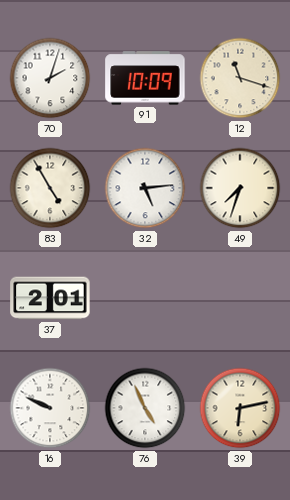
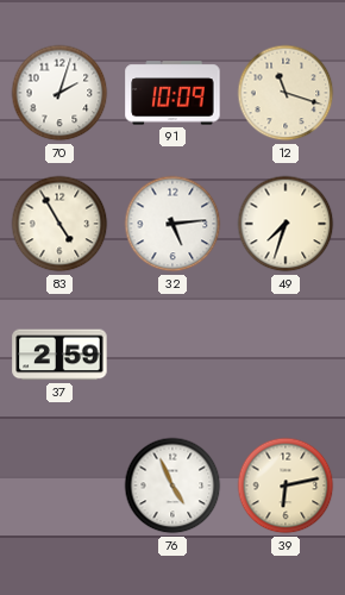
37: 2:01 -> 2:59 (59, 355)
16: 9:49 -> none (50, 408)
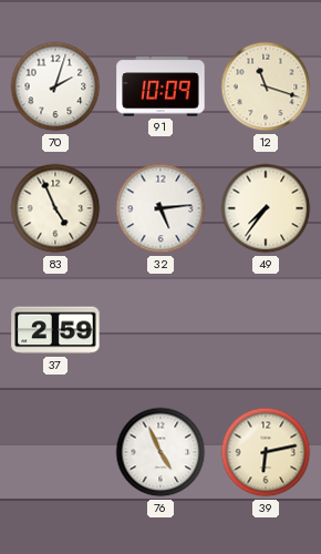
83: 4:55 -> 4:56 (55, 208)
49: 7:33 -> 7:36 (266, 208)
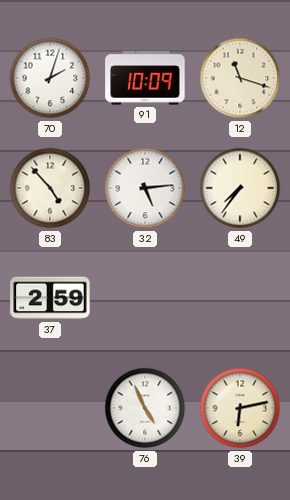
83: 4:56 -> 4:53 (50, 188)
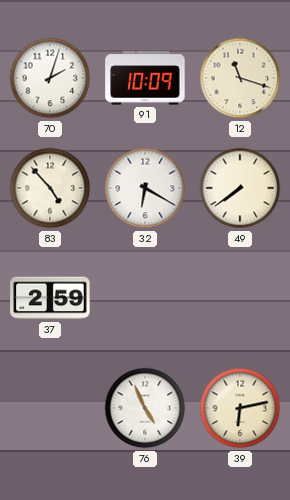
32: 5:14 -> 6:20 (145, 188)
49: 7:36 -> 7:39 (240, 188)
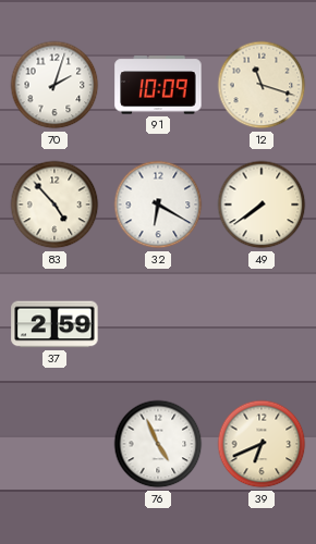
39: 6:13 -> 6:41 (262, 444)
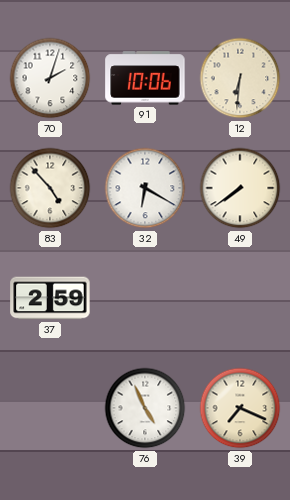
91: 10:09 -> 10:06 (145, 78)
12: 11:18 -> 6:31 (240, 78)
39: 6:41 -> 7:19 (240, 408)
